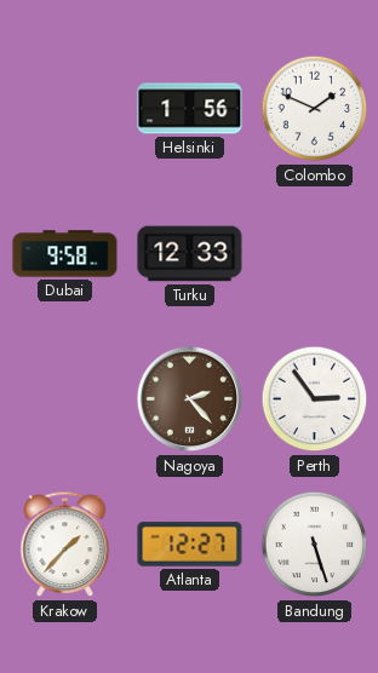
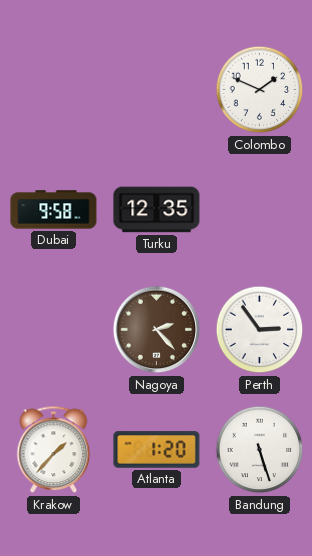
Helsinki: 1:56 -> none (190, 109)
Turku: 12:33 -> 12:35 (157, 210)
Atlanta: 12:27 -> 1:20 (157, 450)
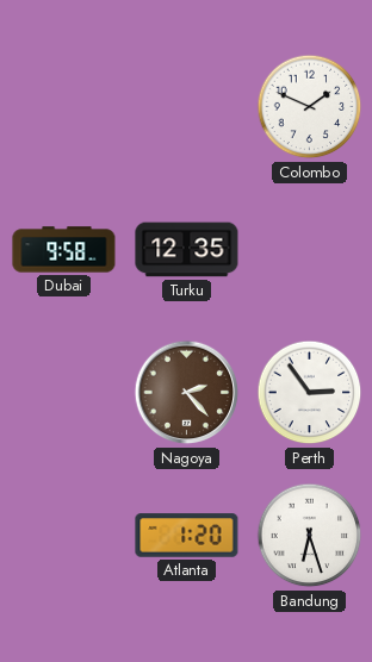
Krakow: 1:37 -> none (54, 450)
Bandung: 5:27 -> 6:27 (310, 536)
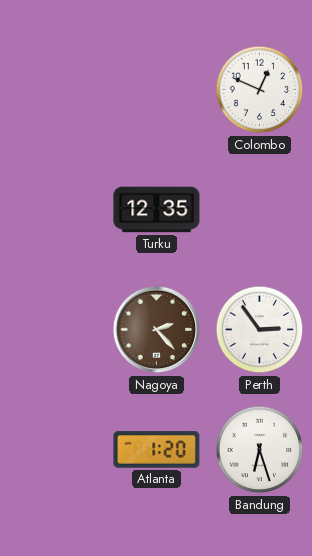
Colombo: 1:49 -> 12:49 (260, 90)
Dubai: 9:58 -> none (64, 250)
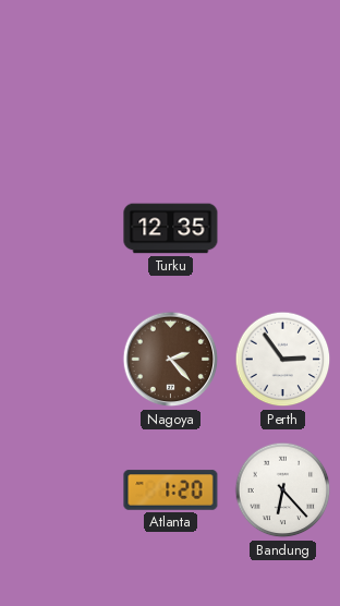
Colombo: 12:49 -> none (260, 90)
Bandung: 6:27 -> 6:23 (283, 490)
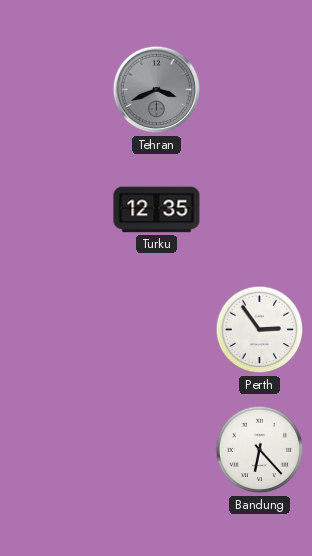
Tehran: none -> 3:41 (157, 90)
Nagoya: 2:23 -> none (171, 360)
Atlanta: 1:20 -> none (171, 490)
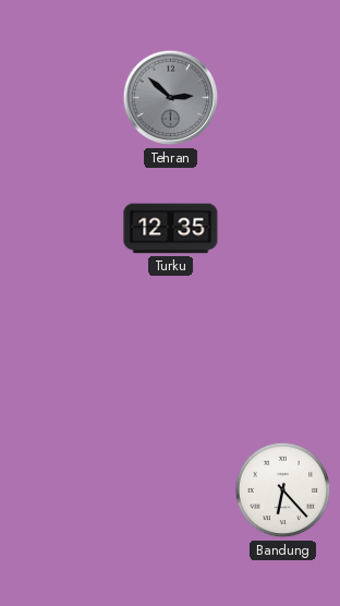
Tehran: 3:41 -> 2:52 (171, 98)
Perth: 2:54 -> none (260, 330)
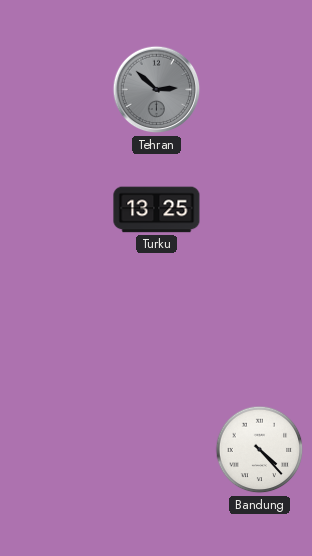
Turku: 12:35 -> 13:25 (157, 210)
Bandung: 6:23 -> 4:23 (260, 450)
